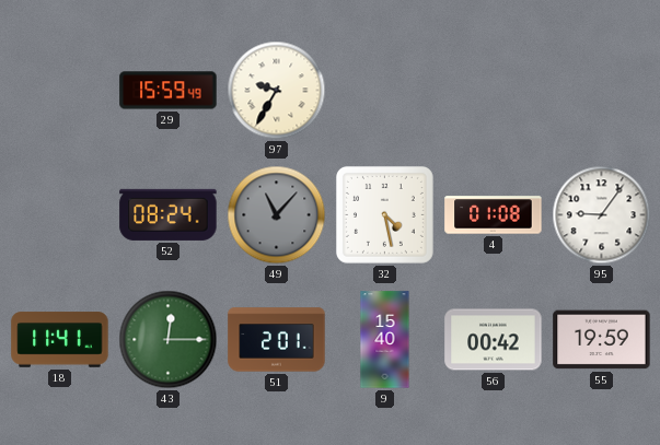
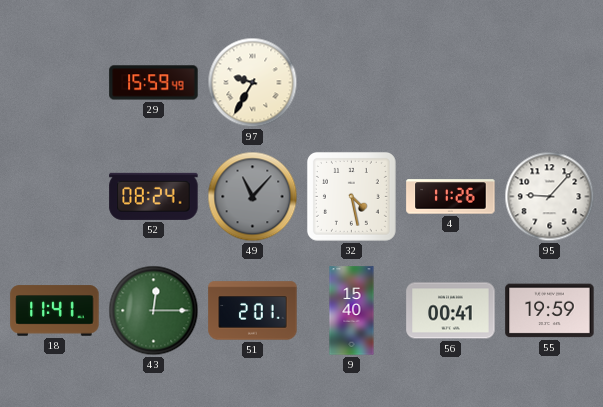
4: 01:08 -> 11:26 (451, 197)
95: 9:06 -> 9:07 (550, 197)
56: 00:42 -> 00:41 (451, 311)
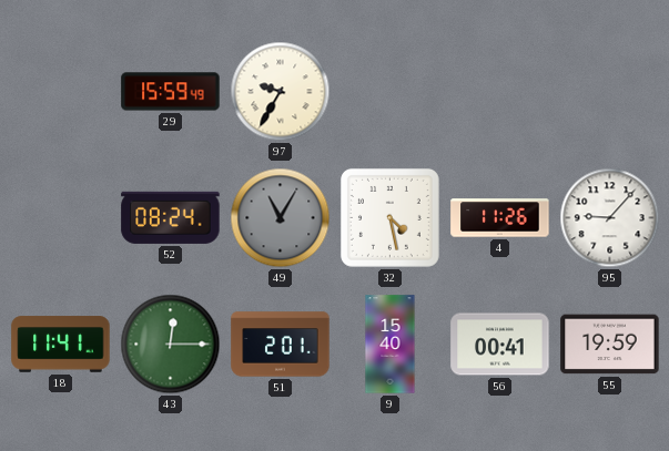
49: 11:07 -> 11:05 (281, 218)
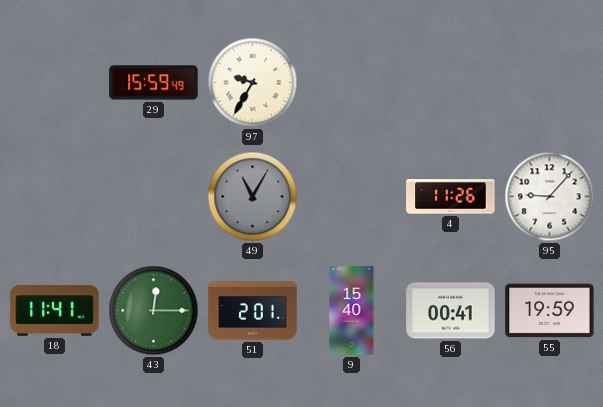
52: 08:24 -> none (171, 217)
32: 4:28 -> none (389, 217)
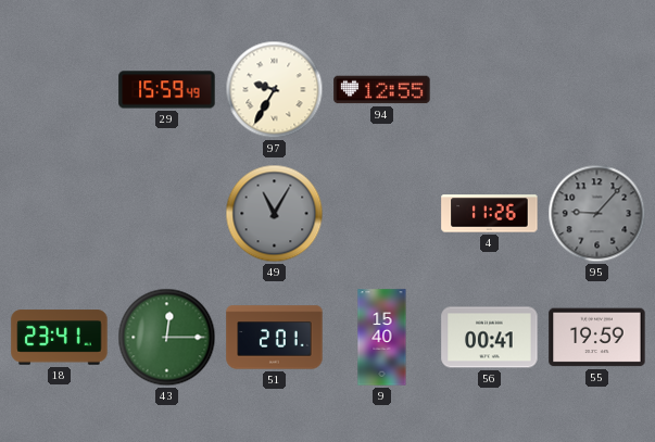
94: none -> 12:55 (382, 90)
95 dial: white -> grey (597, 214)
18: 11:41 -> 23:41 (60, 338)
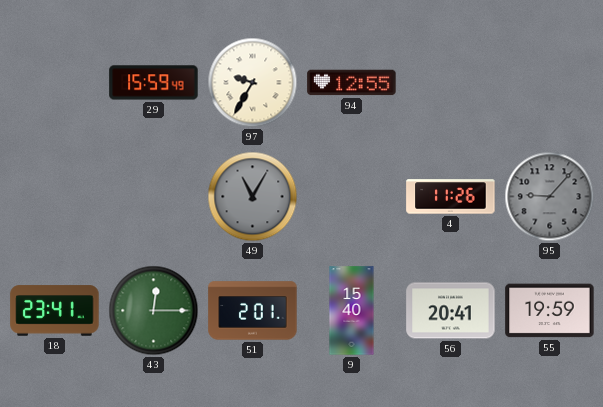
56: 00:41 -> 20:41 (451, 311)
